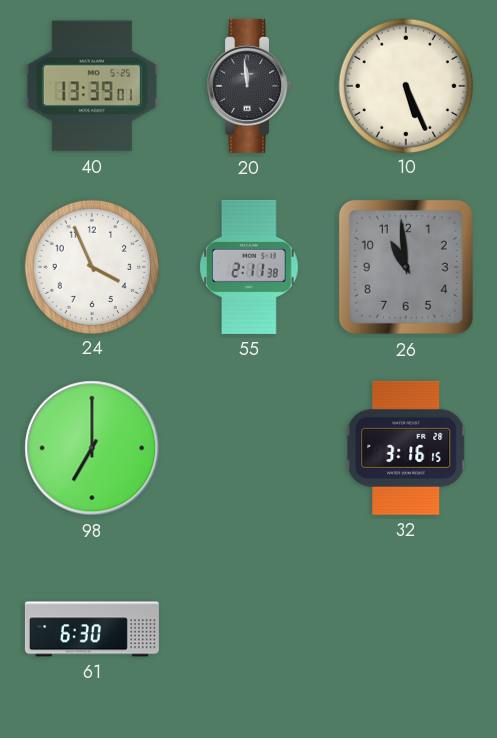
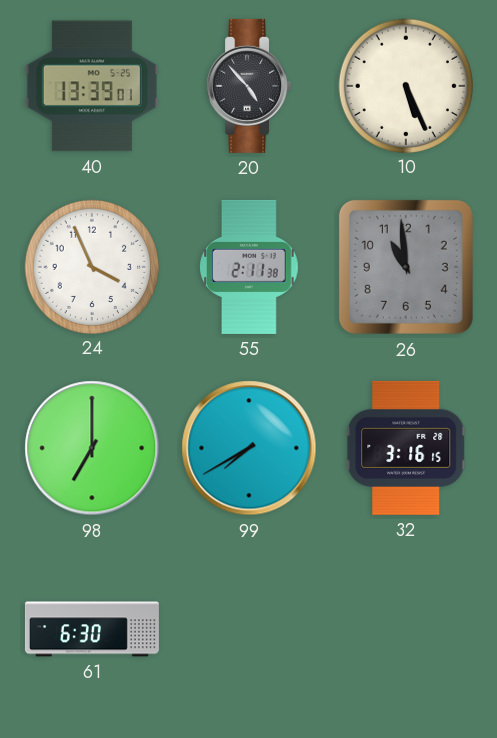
20: 11:59 -> 4:53 (248, 86)
99: none -> 7:40 (249, 448)
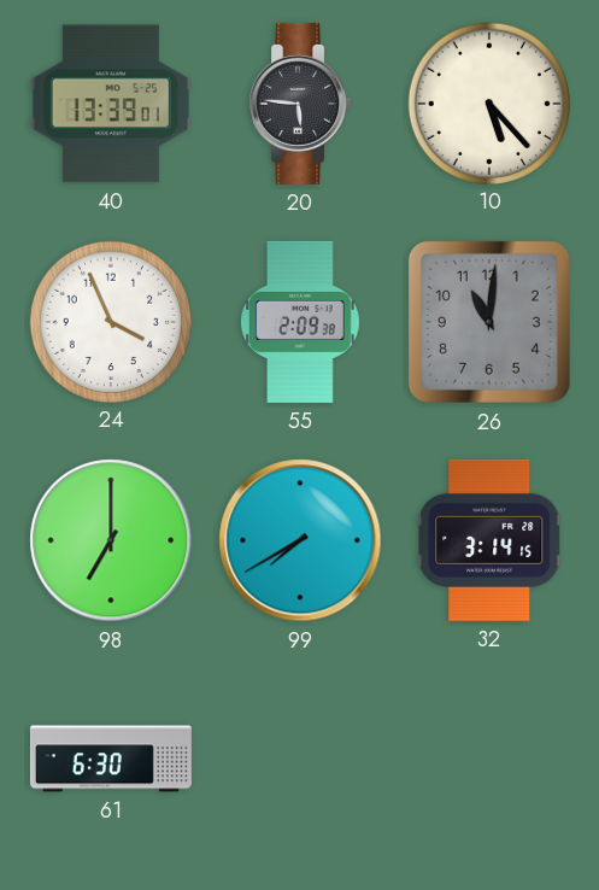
20: 4:53 -> 5:46 (299, 104)
10: 5:26 -> 5:23 (488, 103)
55: 2:11 -> 2:09 (300, 322)
26: 10:59 -> 11:01 (489, 322)
32: 3:16 -> 3:14 (491, 540)
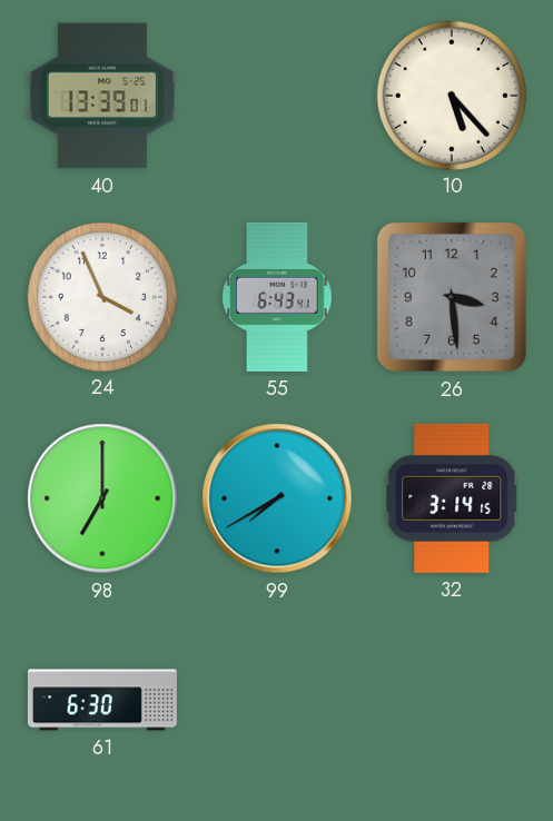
20: 5:46 -> none (299, 104)
55: 2:09 -> 6:43 (277, 297)
26: 11:01 -> 3:29 (452, 297)
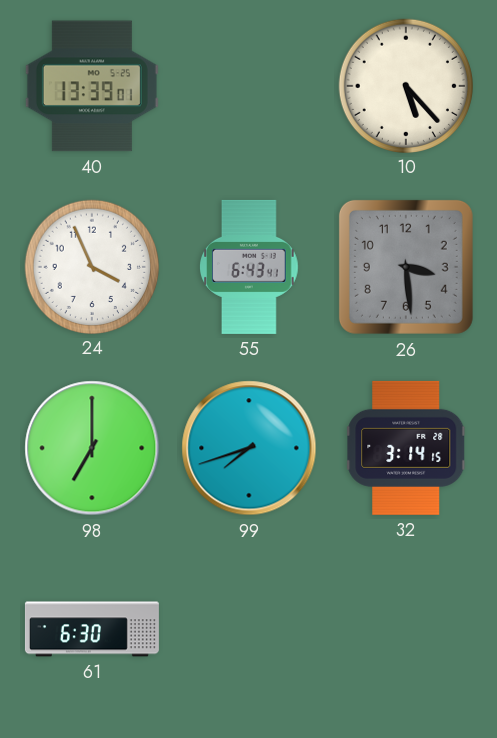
99: 7:40 -> 7:42 (249, 448)
